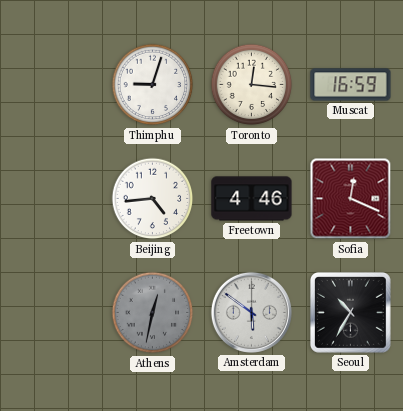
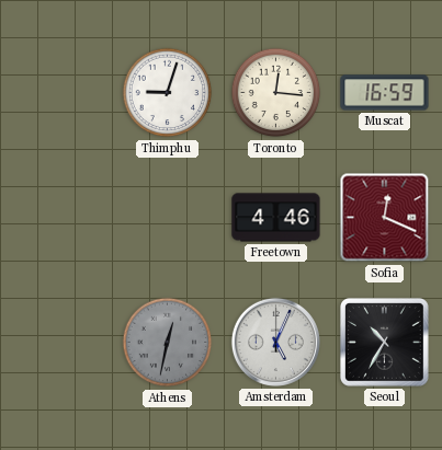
Beijing: 4:44 -> none (153, 199)
Amsterdam: 5:51 -> 5:04 (275, 342)
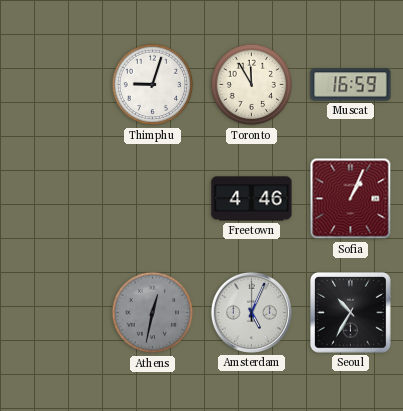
Toronto: 12:16 -> 11:55 (252, 85)
Sofia: 12:19 -> 1:04 (351, 199)
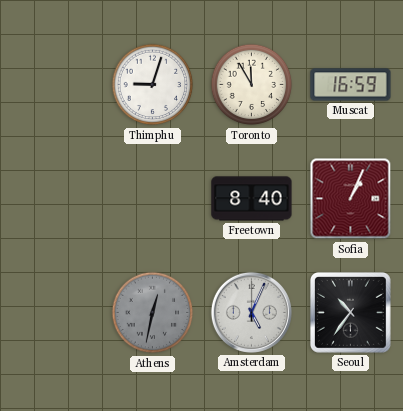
Freetown: 4:46 -> 8:40 (252, 199)
Seoul: 10:35 -> 10:36 (351, 313)
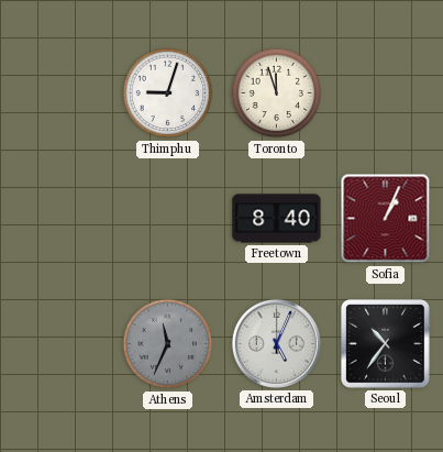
Toronto: 11:55 -> 11:57 (277, 93)
Muscat: 16:59 -> none (351, 85)
Athens: 12:32 -> 11:34 (168, 344)
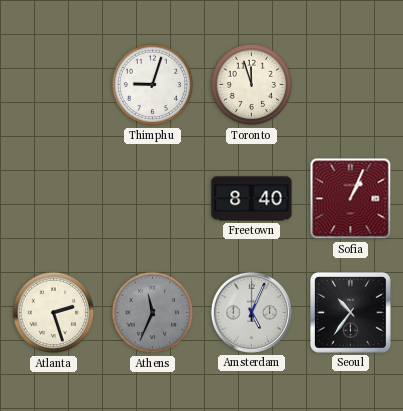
Atlanta: none -> 2:27 (54, 313)
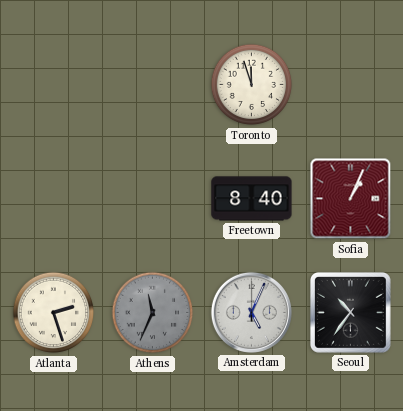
Thimphu: 9:03 -> none (153, 85)
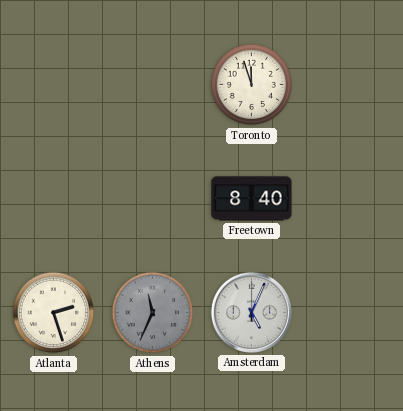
Sofia: 1:04 -> none (351, 199)
Seoul: 10:36 -> none (351, 313)
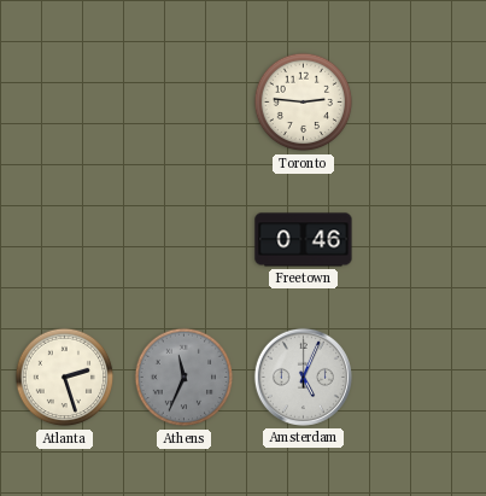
Toronto: 11:57 -> 2:46 (304, 103)
Freetown: 8:40 -> 0:46 (304, 240)
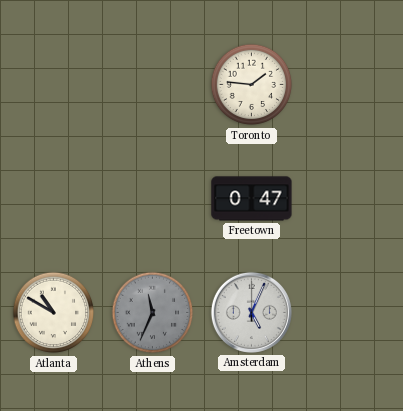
Toronto: 2:46 -> 1:46 (252, 85)
Freetown: 0:46 -> 0:47 (252, 199)
Atlanta: 2:27 -> 10:50 (54, 313)
